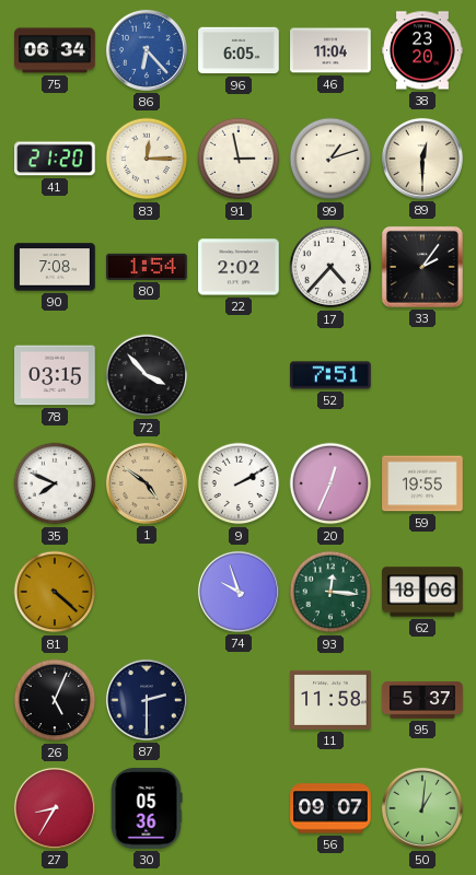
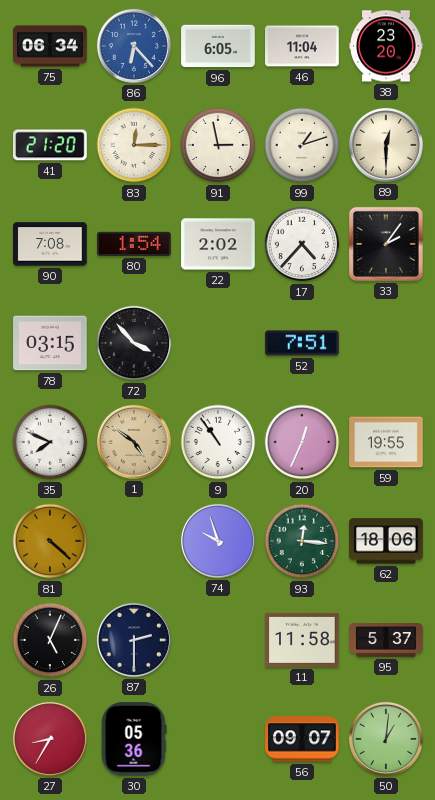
9: 2:10 -> 10:54 (218, 442)
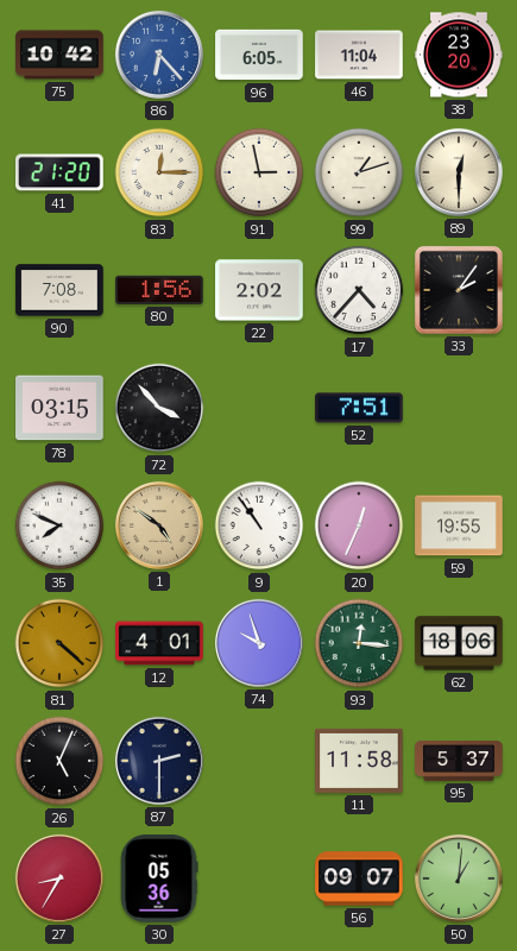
75: 06:34 -> 10:42 (59, 55)
80: 1:54 -> 1:56 (159, 290)
12: none -> 4:01 (159, 643)
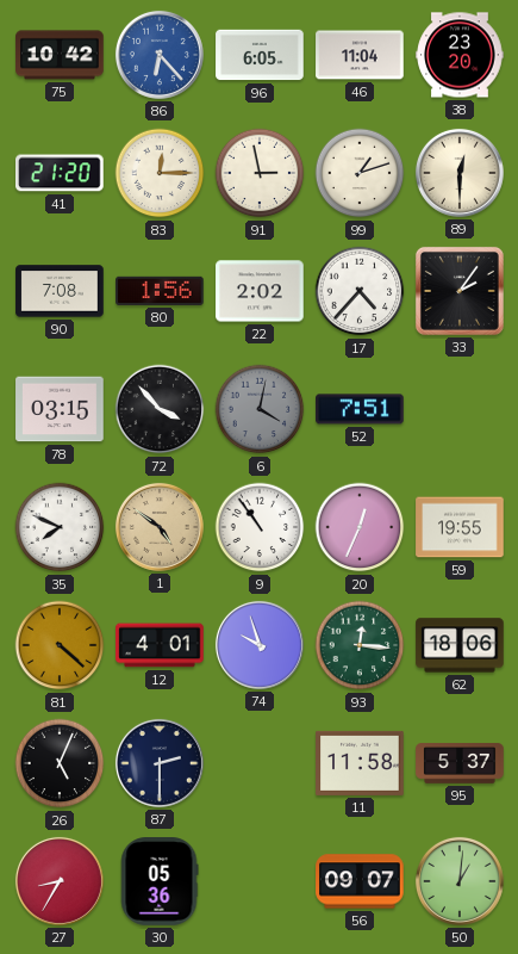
6: none -> 4:02 (260, 409)
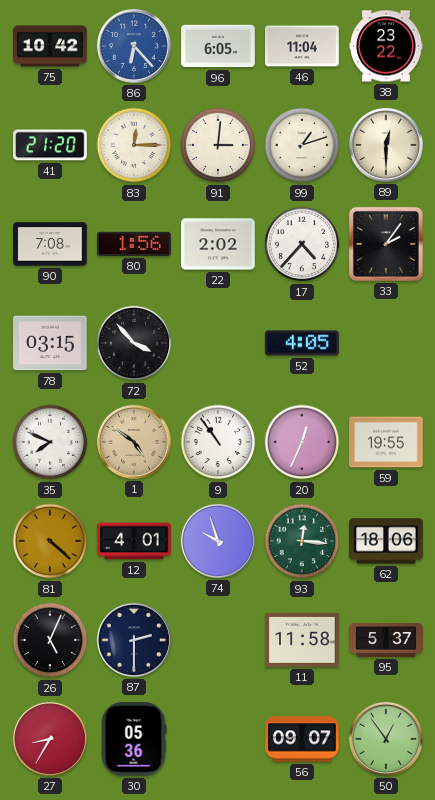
38: 23:20 -> 23:22 (386, 46)
91: 2:58 -> 3:01 (218, 145)
6: 4:02 -> none (260, 409)
52: 7:51 -> 4:05 (302, 343)
50: 1:01 -> 12:54 (386, 739)
